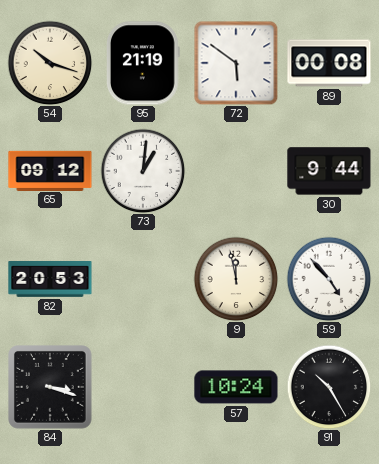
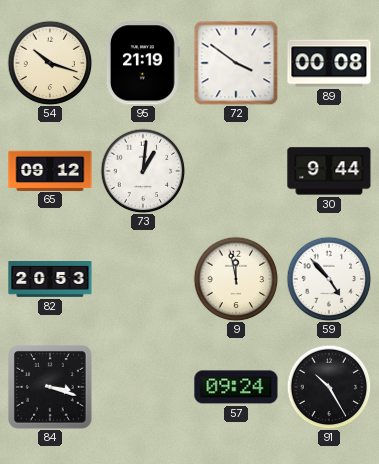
72: 5:51 -> 3:51 (236, 63)
57: 10:24 -> 09:24 (236, 387)
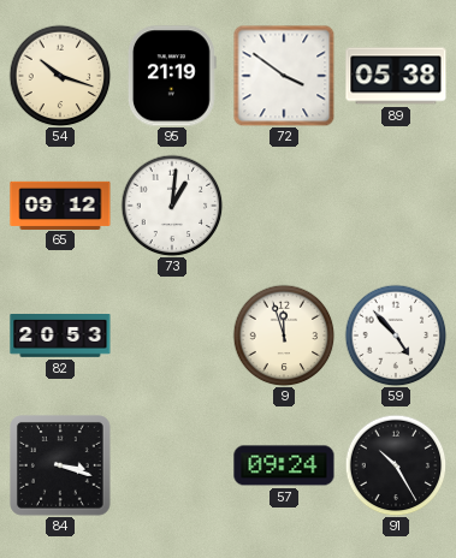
89: 00:08 -> 05:38 (396, 76)
30: 9:44 -> none (329, 171)
9: 11:58 -> 11:57 (284, 336)
